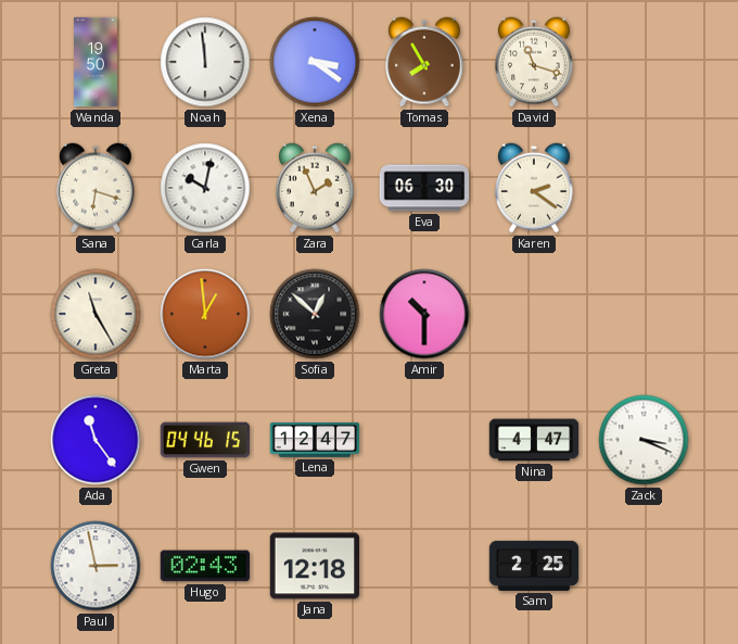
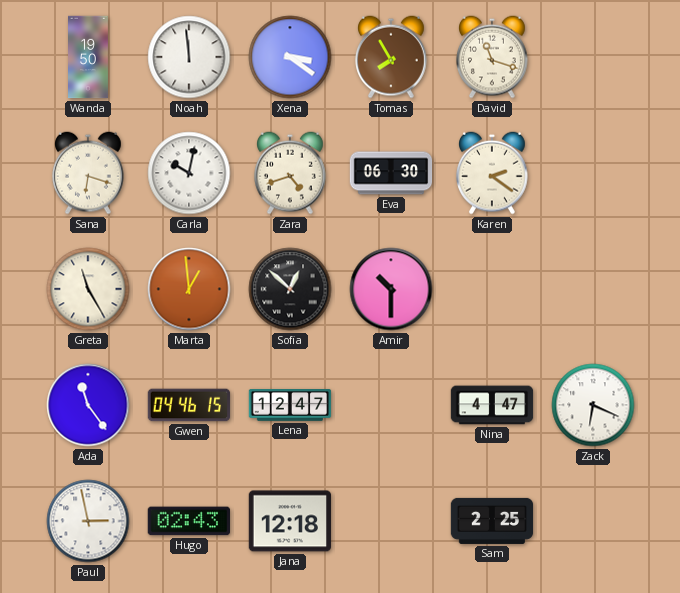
Zara: 1:56 -> 4:42 (291, 173)
Zack: 3:19 -> 6:19 (593, 405)
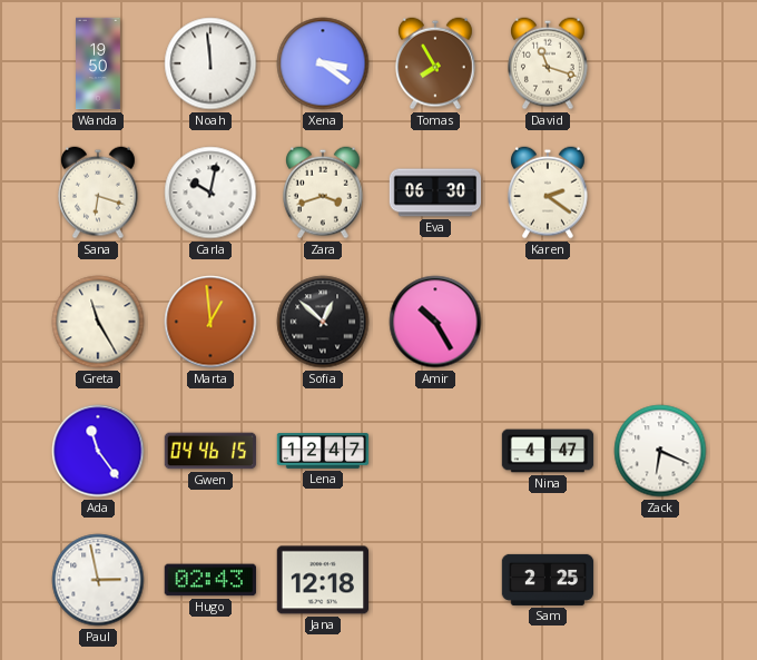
Zara: 4:42 -> 3:42 (324, 193)
Amir: 10:30 -> 10:25 (435, 322)
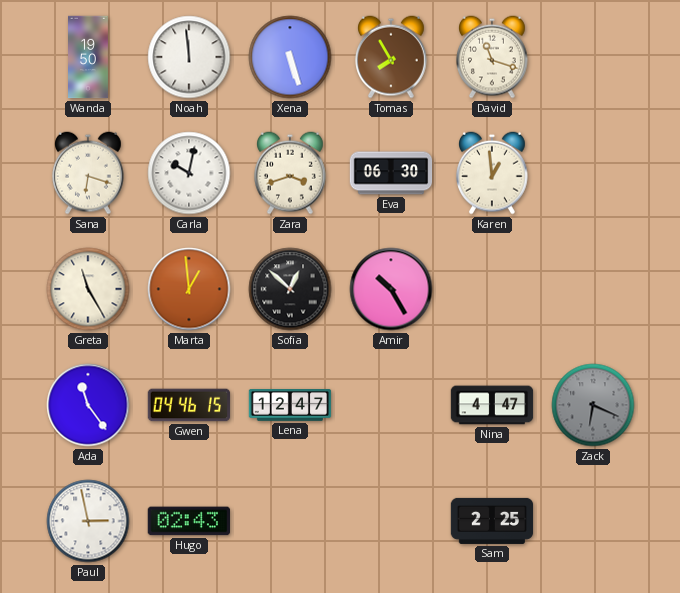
Xena: 3:21 -> 5:27 (290, 57)
Karen: 2:21 -> 12:59 (493, 173)
Zack dial: white -> grey (593, 405)
Jana: 12:18 -> none (323, 580)
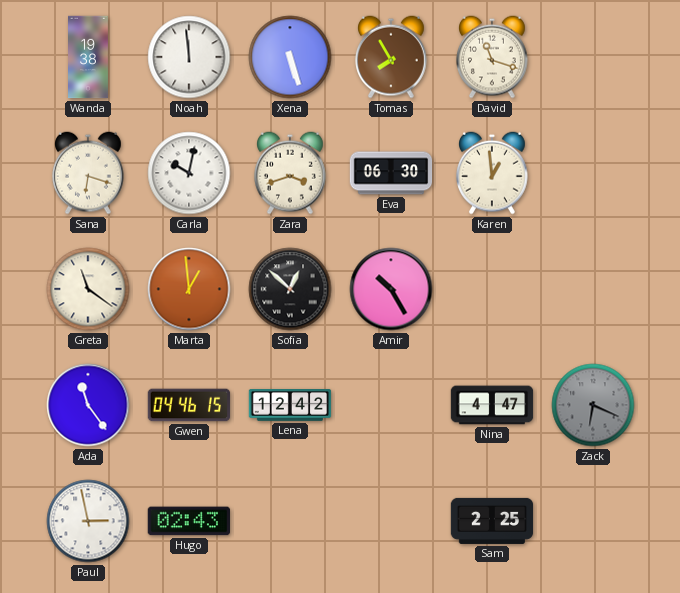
Wanda: 19:50 -> 19:38 (89, 57)
Greta: 11:25 -> 11:21 (88, 289)
Lena: 12:47 -> 12:42 (290, 406)
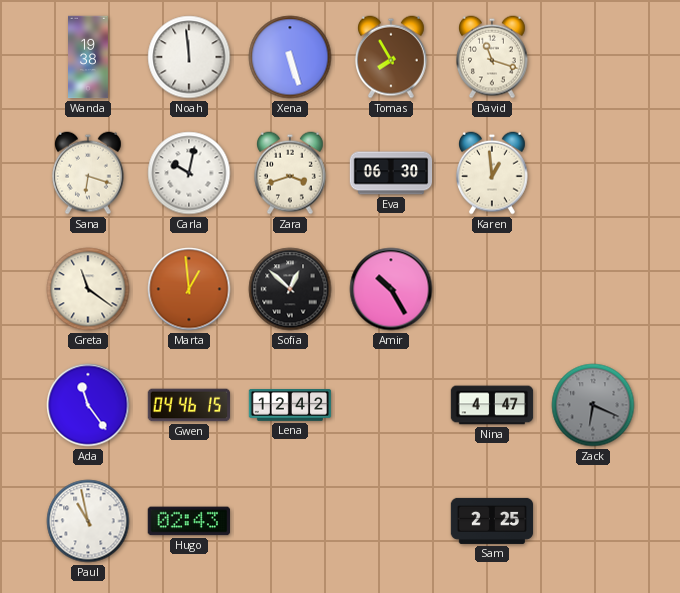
Paul: 2:58 -> 10:58 (88, 521)
